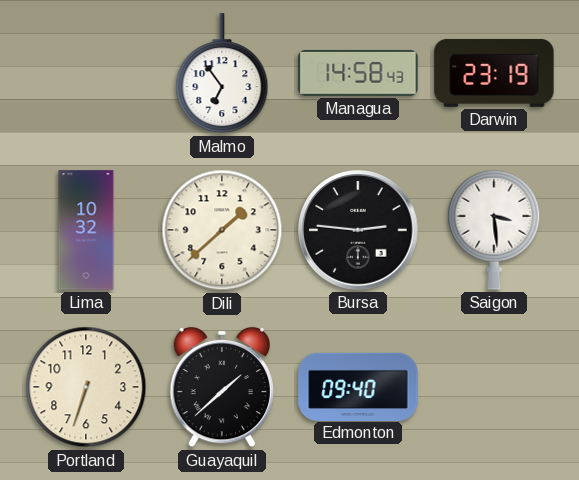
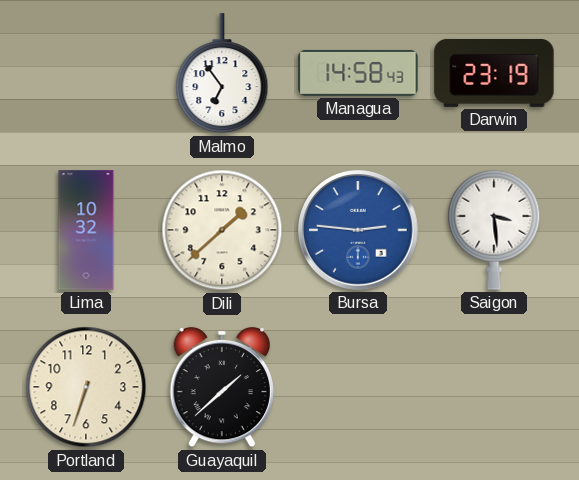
Bursa dial: black -> blue (358, 230)
Edmonton: 09:40 -> none (358, 386)
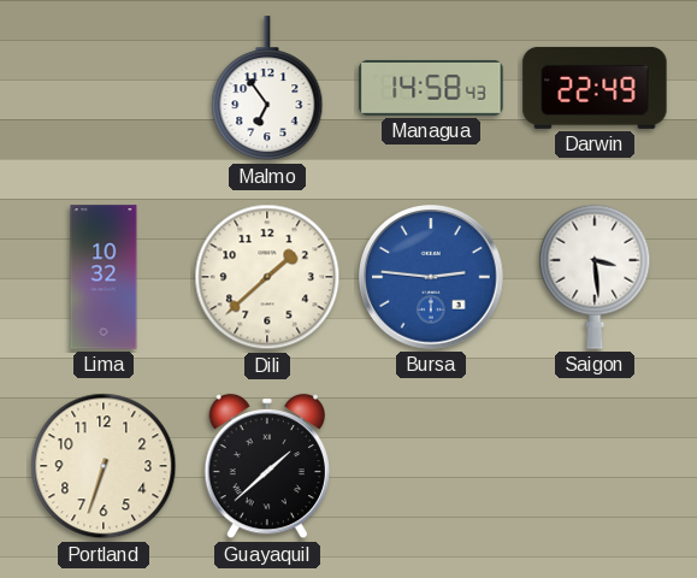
Darwin: 23:19 -> 22:49 (595, 88)
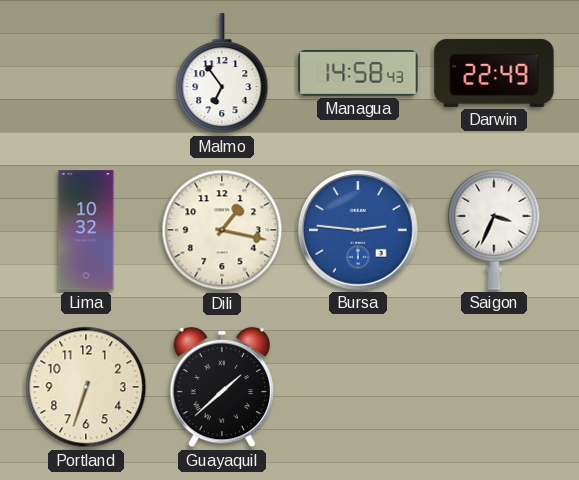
Dili: 1:38 -> 1:17 (222, 230)
Saigon: 3:29 -> 3:34 (494, 230)
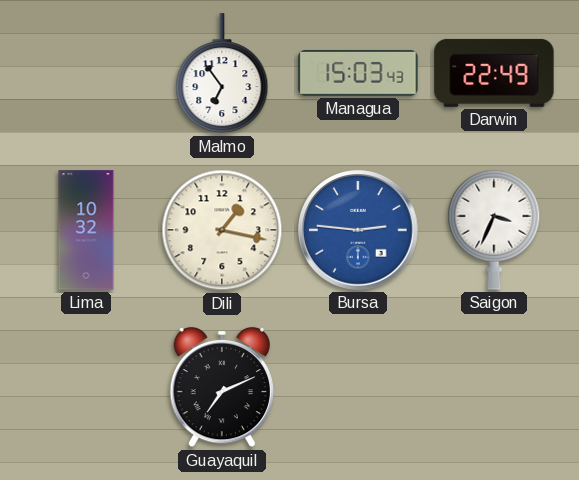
Managua: 14:58 -> 15:03 (358, 73)
Portland: 6:33 -> none (86, 387)
Guayaquil: 1:38 -> 7:11 (221, 387)
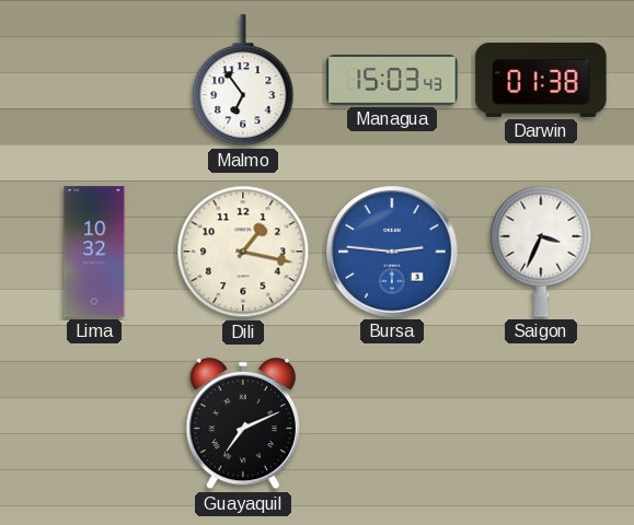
Darwin: 22:49 -> 01:38 (541, 80)
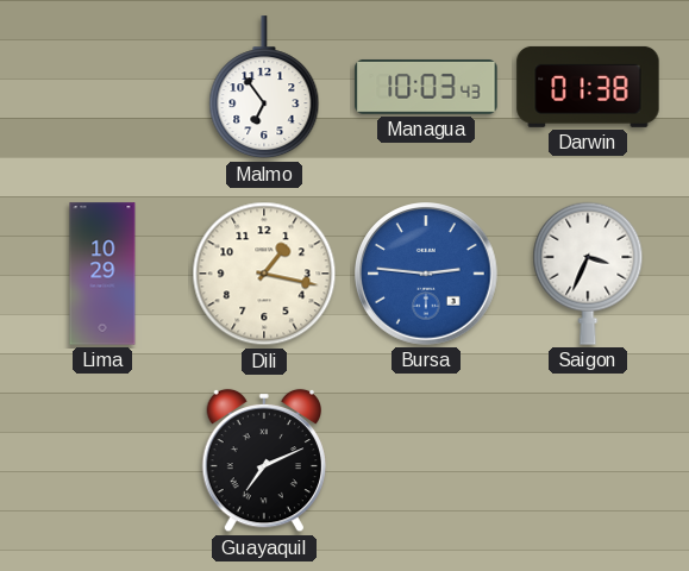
Managua: 15:03 -> 10:03 (426, 87)
Lima: 10:32 -> 10:29 (102, 274)
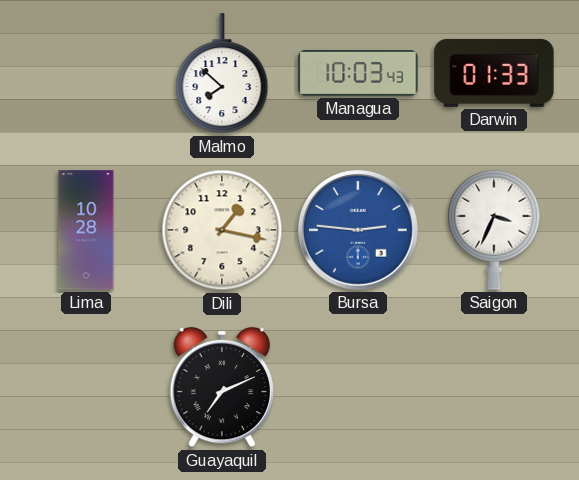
Malmo: 6:54 -> 7:52 (222, 74)
Darwin: 01:38 -> 01:33 (494, 73)
Lima: 10:29 -> 10:28 (86, 230)
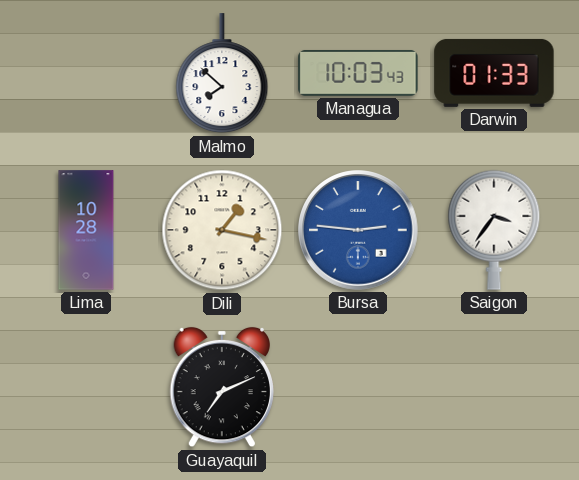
Saigon: 3:34 -> 3:36 (494, 230)
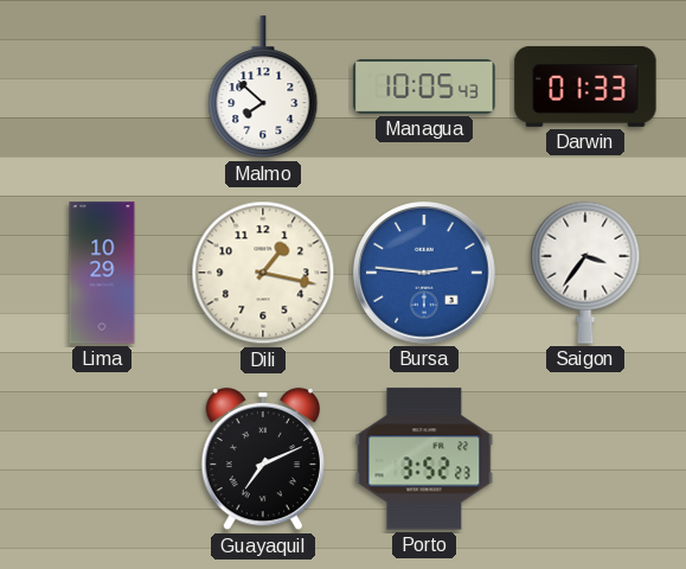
Managua: 10:03 -> 10:05 (424, 87)
Lima: 10:28 -> 10:29 (102, 273)
Porto: none -> 3:52 (424, 459)
